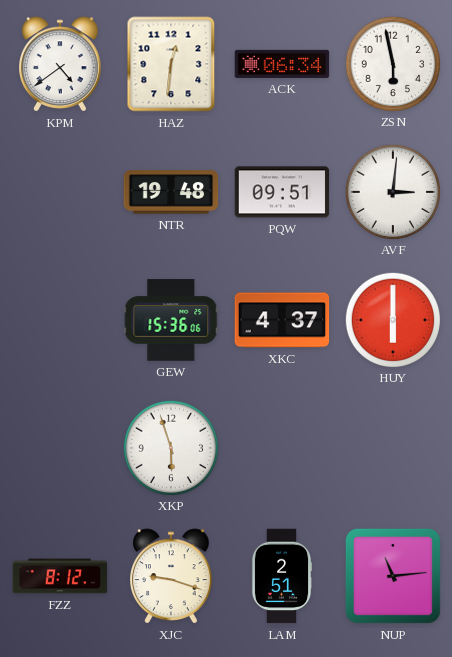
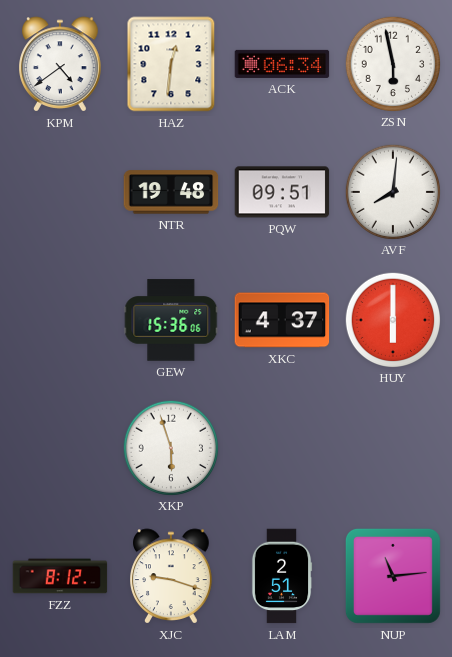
AVF: 3:01 -> 8:01 (392, 191)
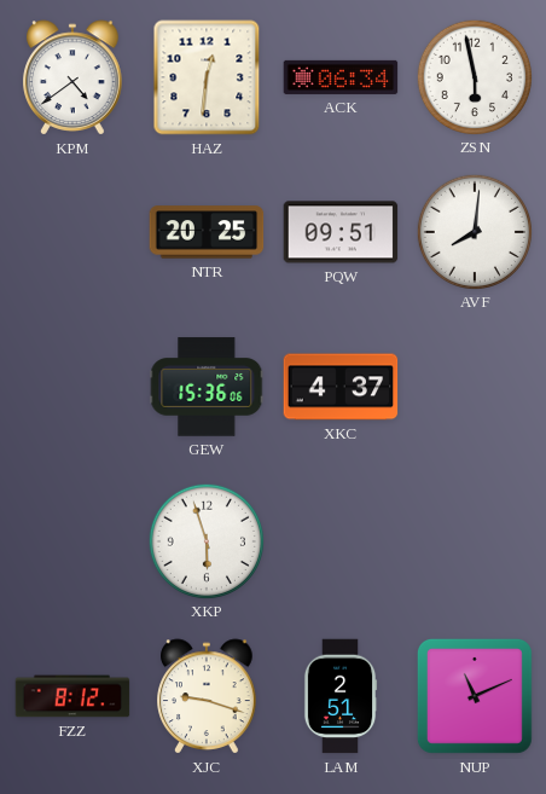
NTR: 19:48 -> 20:25 (207, 232)
HUY: 6:00 -> none (392, 319)
NUP: 11:14 -> 11:11 (475, 696)
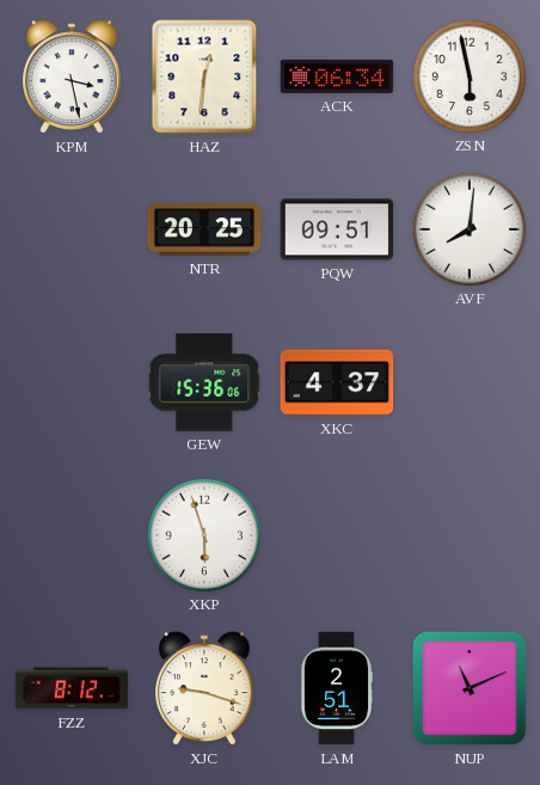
KPM: 4:39 -> 3:28 (72, 76)
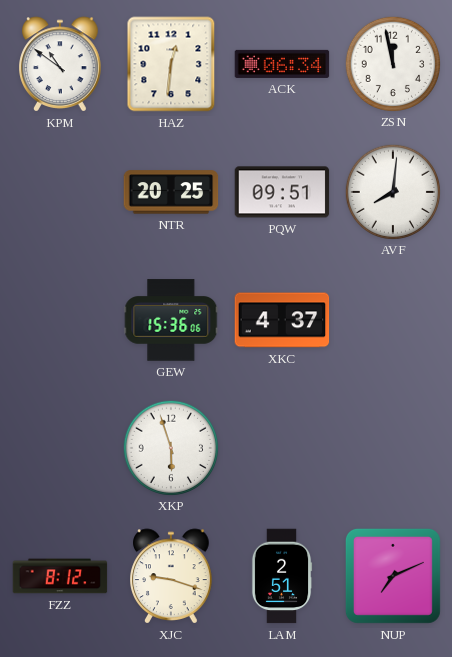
KPM: 3:28 -> 10:51 (60, 64)
ZSN: 5:58 -> 11:58 (392, 63)
NUP: 11:11 -> 7:11 (393, 576)
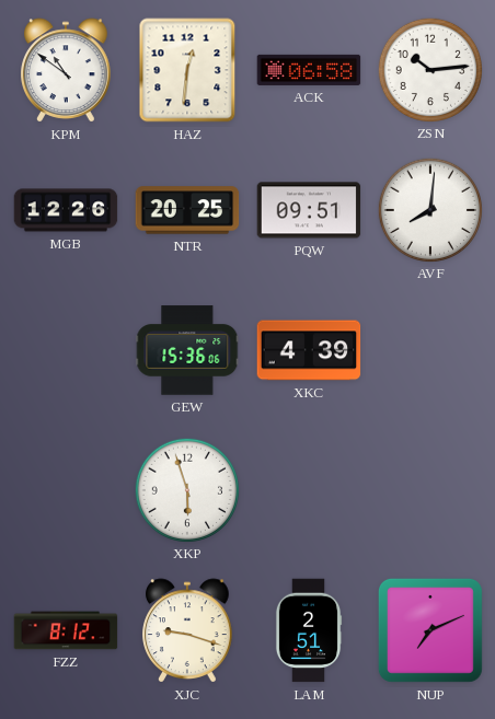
ACK: 06:34 -> 06:58 (309, 70)
ZSN: 11:58 -> 10:14 (429, 69)
MGB: none -> 12:26 (66, 210)
XKC: 4:37 -> 4:39 (309, 350)
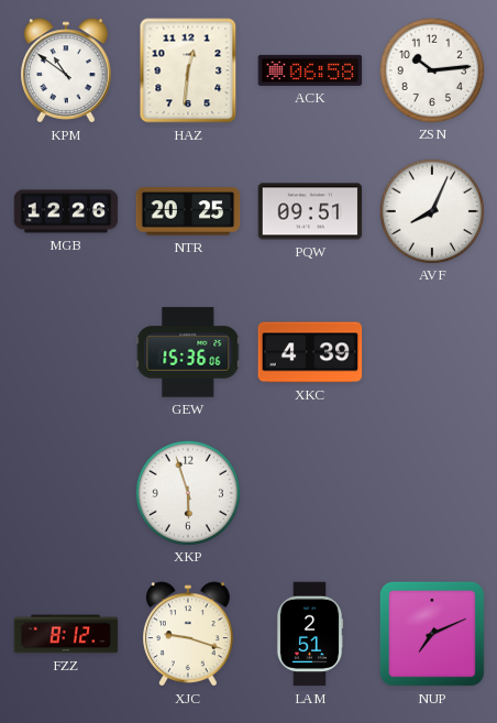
AVF: 8:01 -> 8:04 (431, 210)
